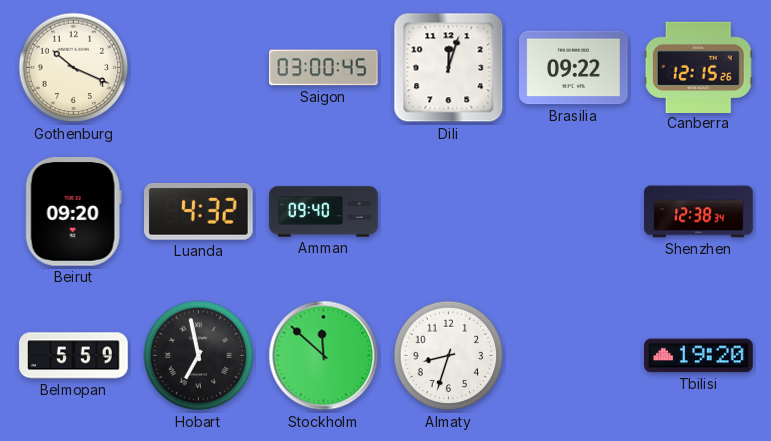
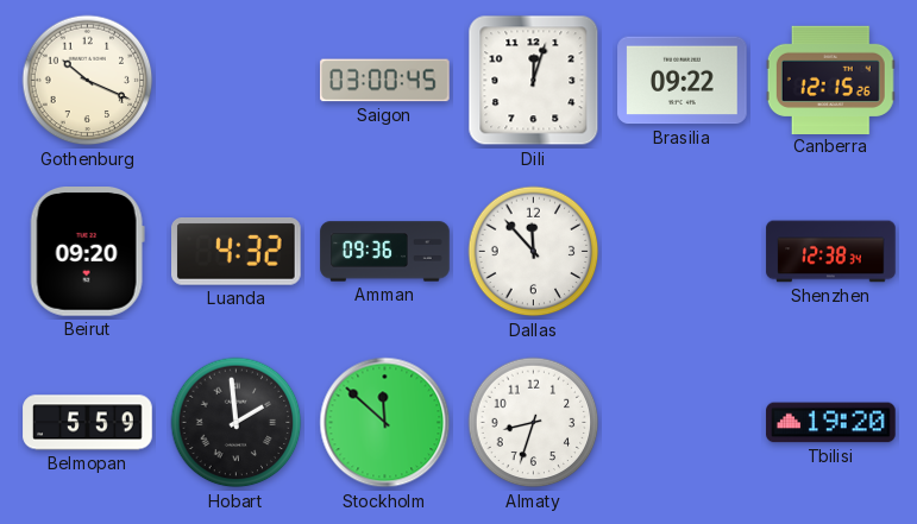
Amman: 09:40 -> 09:36 (385, 252)
Dallas: none -> 11:53 (534, 252)
Hobart: 6:58 -> 1:59 (237, 423)
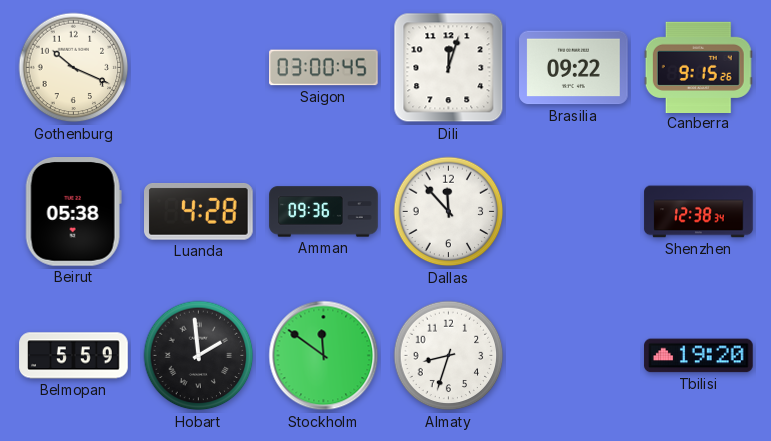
Canberra: 12:15 -> 9:15 (698, 67)
Beirut: 09:20 -> 05:38 (73, 212)
Luanda: 4:32 -> 4:28 (199, 212)
Stockholm: 11:52 -> 11:51 (324, 356)
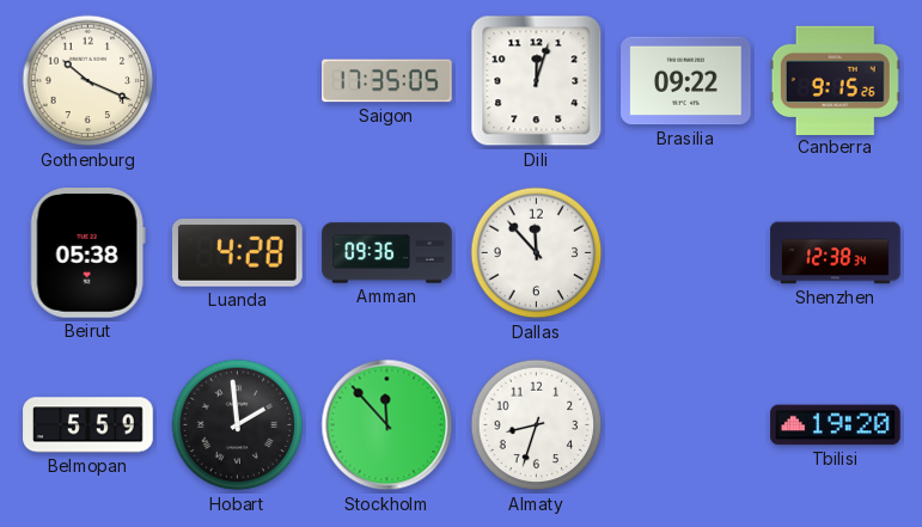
Saigon: 03:00 -> 17:35 (387, 81)
Stockholm: 11:51 -> 11:53 (387, 425)
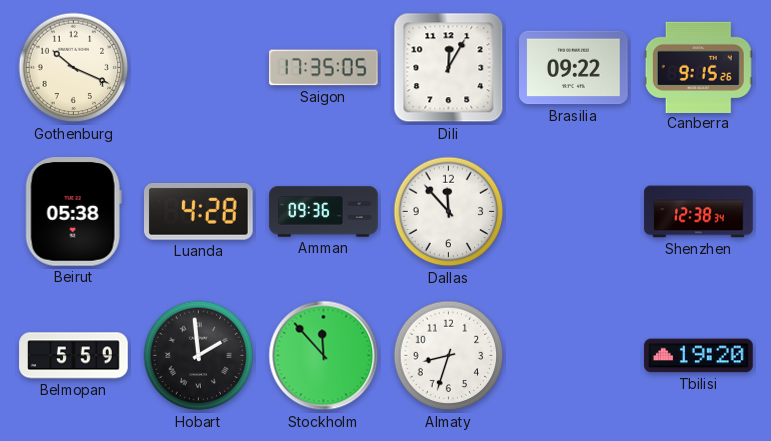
Dili: 12:03 -> 12:05 (449, 68)
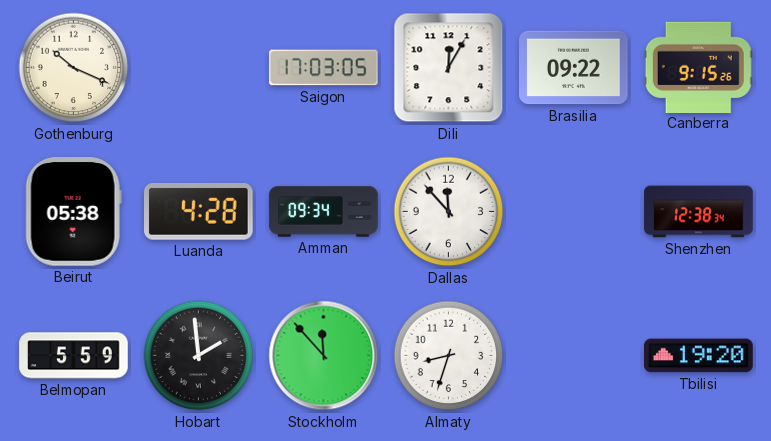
Saigon: 17:35 -> 17:03 (324, 68)
Amman: 09:36 -> 09:34 (324, 212)
